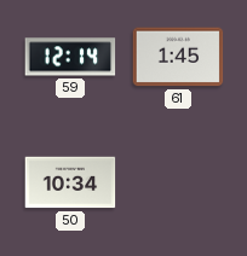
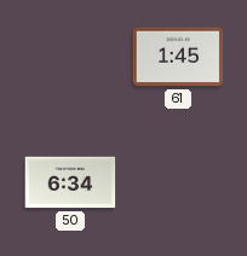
59: 12:14 -> none (70, 57)
50: 10:34 -> 6:34 (70, 182)
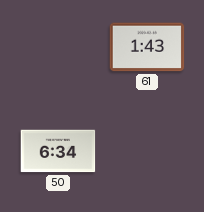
61: 1:45 -> 1:43 (147, 47)
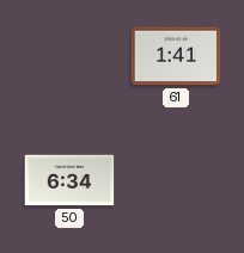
61: 1:43 -> 1:41 (176, 56)
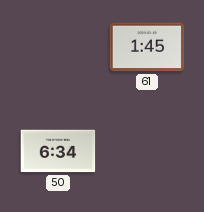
61: 1:41 -> 1:45 (147, 47)
